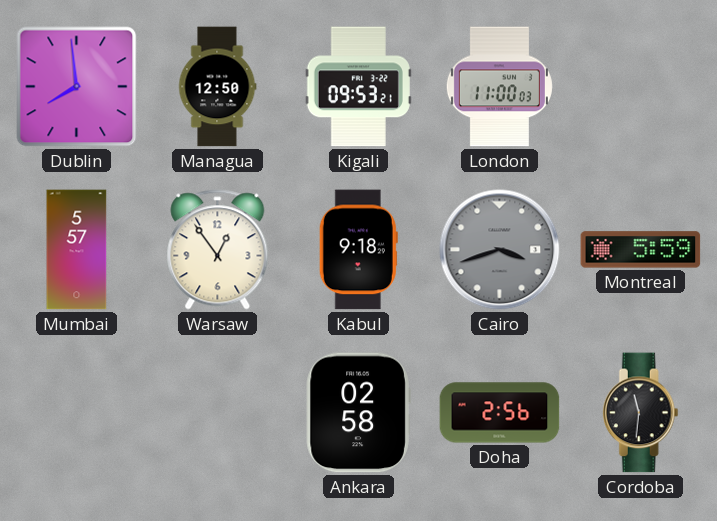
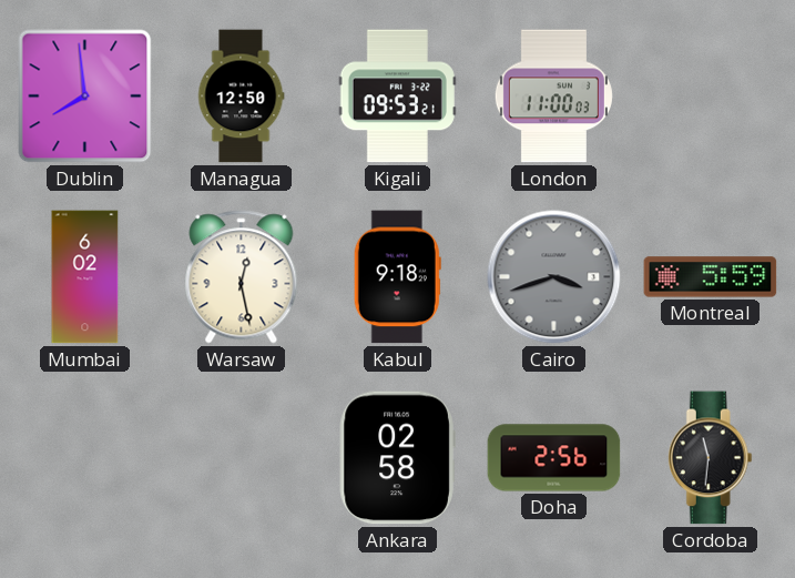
Mumbai: 5:57 -> 6:02 (85, 277)
Warsaw: 12:54 -> 12:28 (242, 277)
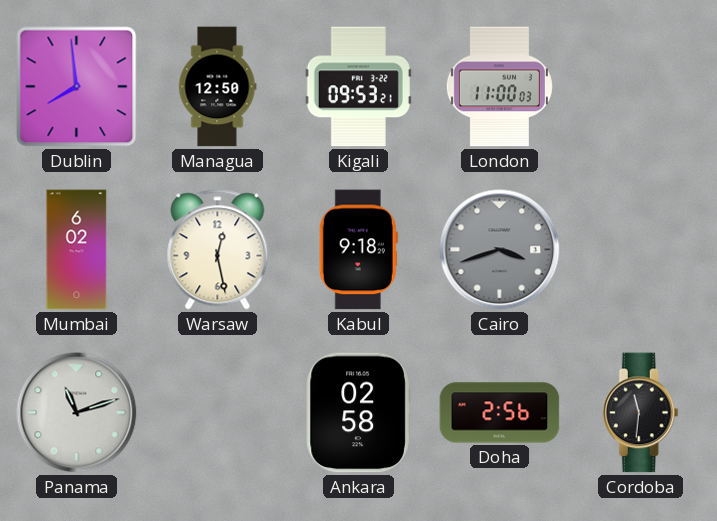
Montreal: 5:59 -> none (711, 277)
Panama: none -> 11:12 (77, 413)
